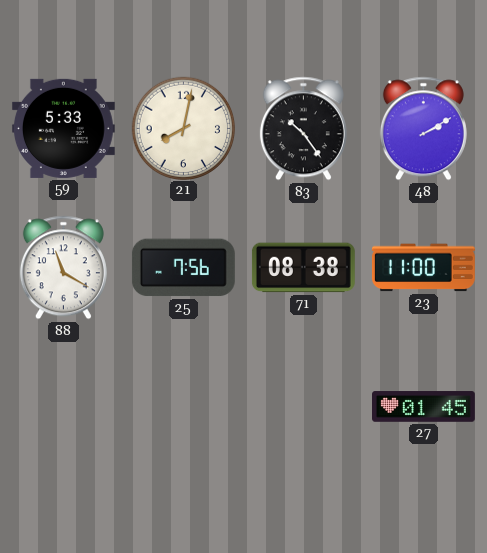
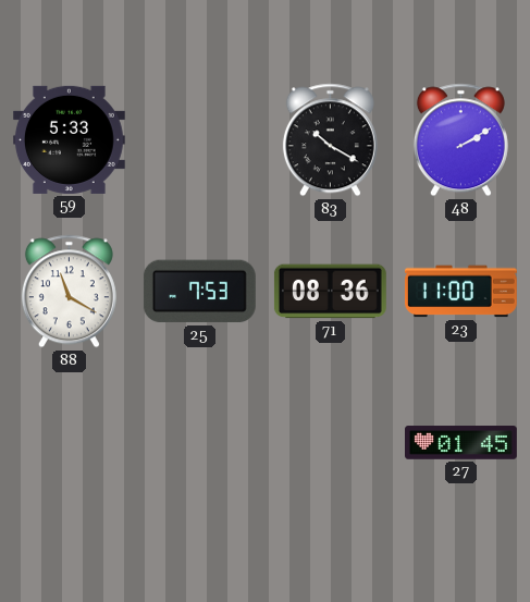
21: 8:02 -> none (183, 128)
83: 10:24 -> 10:20 (330, 140)
25: 7:56 -> 7:53 (199, 292)
71: 08:38 -> 08:36 (330, 292)
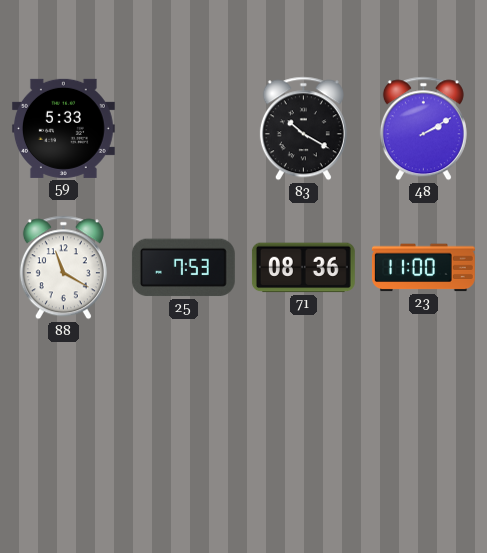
27: 01:45 -> none (461, 443)
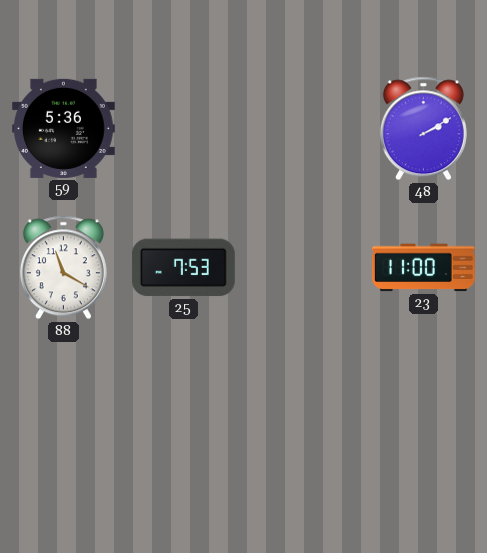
59: 5:33 -> 5:36 (63, 128)
83: 10:20 -> none (303, 129)
71: 08:36 -> none (303, 268)
